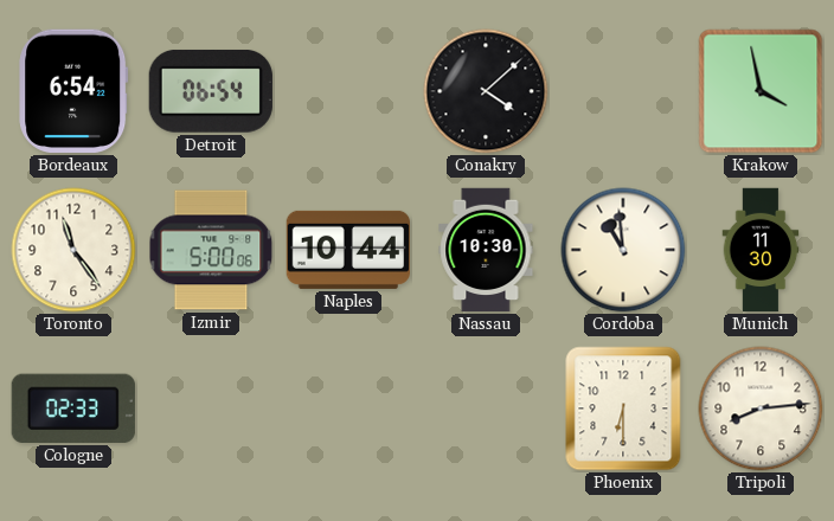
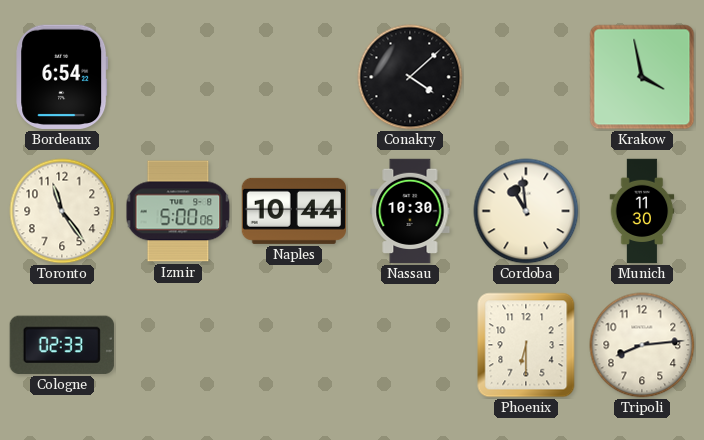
Detroit: 06:54 -> none (211, 91)
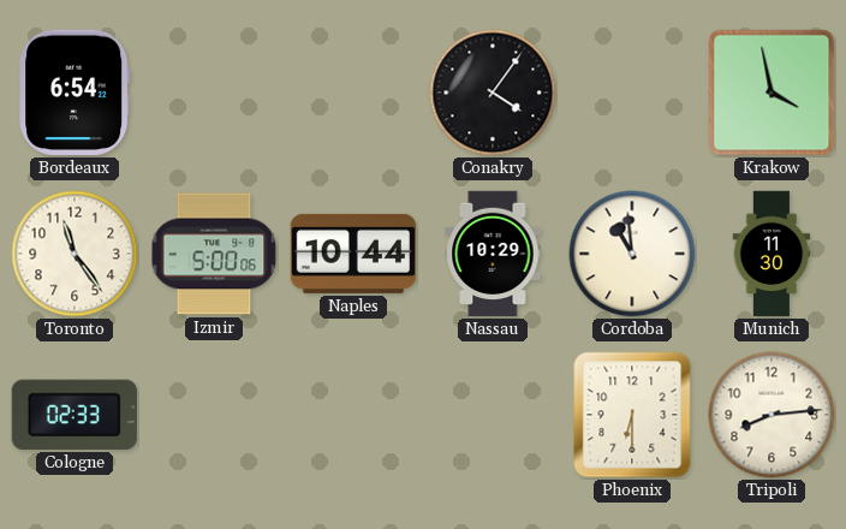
Conakry: 4:08 -> 4:06 (493, 93)
Nassau: 10:30 -> 10:29 (493, 254)
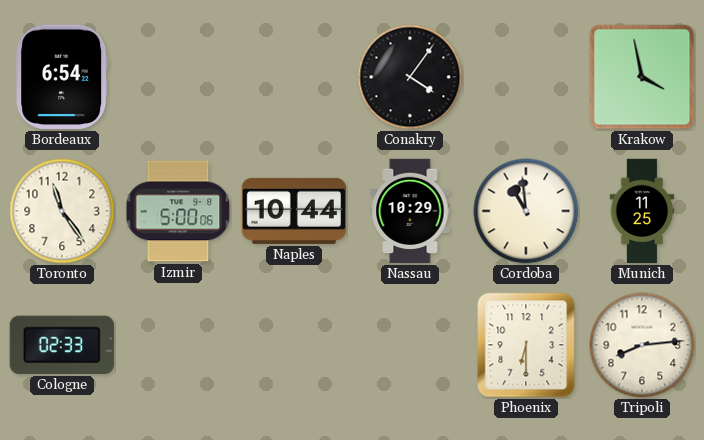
Munich: 11:30 -> 11:25 (642, 211)
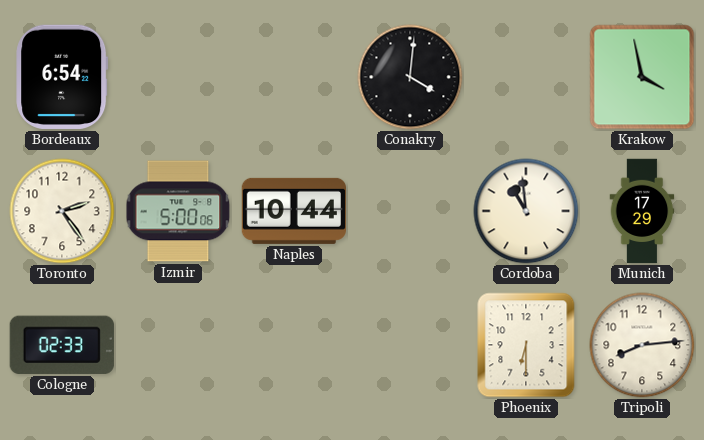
Conakry: 4:06 -> 4:01 (410, 77)
Toronto: 11:24 -> 2:24 (62, 211)
Nassau: 10:29 -> none (410, 211)
Munich: 11:25 -> 17:29 (642, 211)
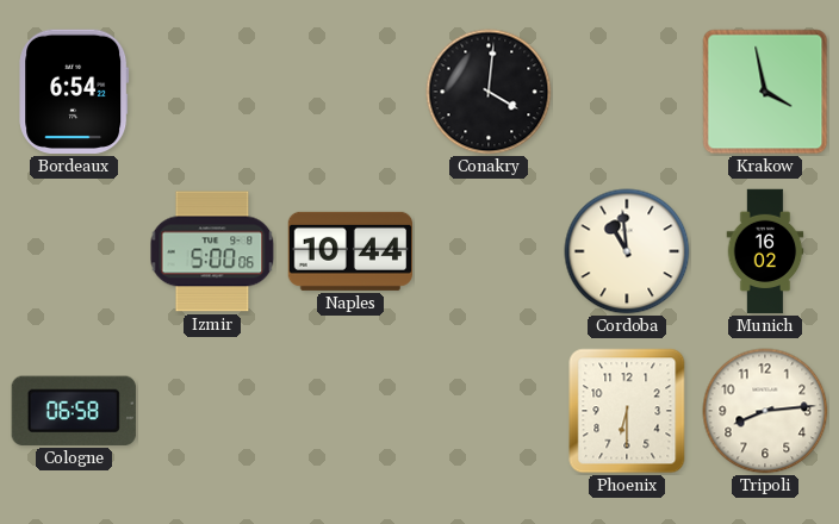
Toronto: 2:24 -> none (62, 211)
Munich: 17:29 -> 16:02 (765, 251)
Cologne: 02:33 -> 06:58 (74, 411)
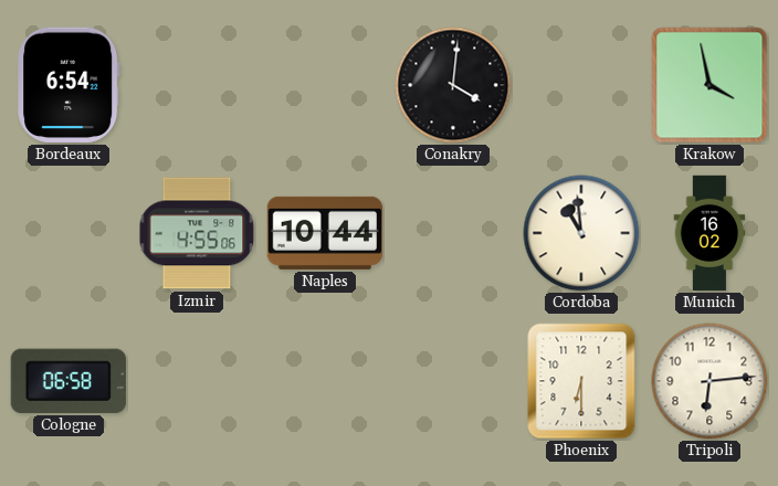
Izmir: 5:00 -> 4:55 (197, 233)
Tripoli: 8:14 -> 6:14 (709, 381)
